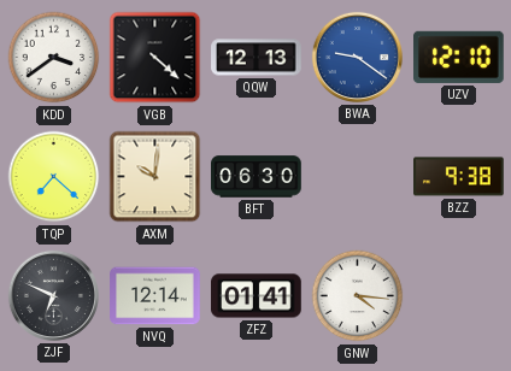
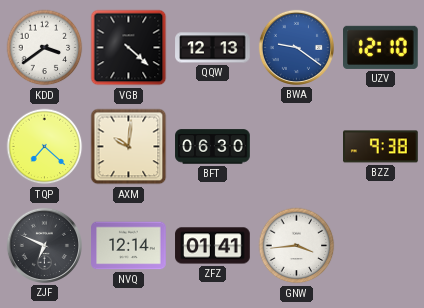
GNW: 4:16 -> 3:44 (297, 246)
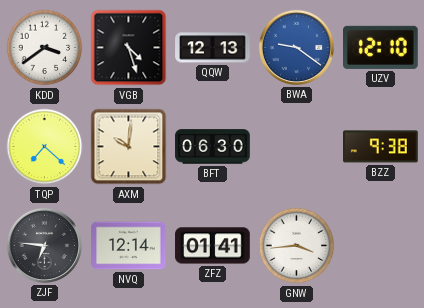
VGB: 4:22 -> 4:27 (129, 48)
ZJF: 6:49 -> 6:46 (44, 245)
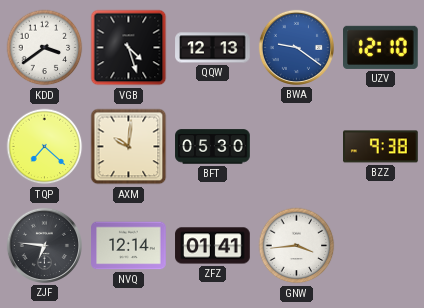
BFT: 06:30 -> 05:30 (213, 147)
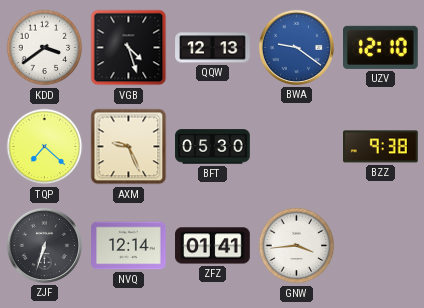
AXM: 10:01 -> 9:26 (129, 147)
ZJF: 6:46 -> 6:33 (44, 245)
